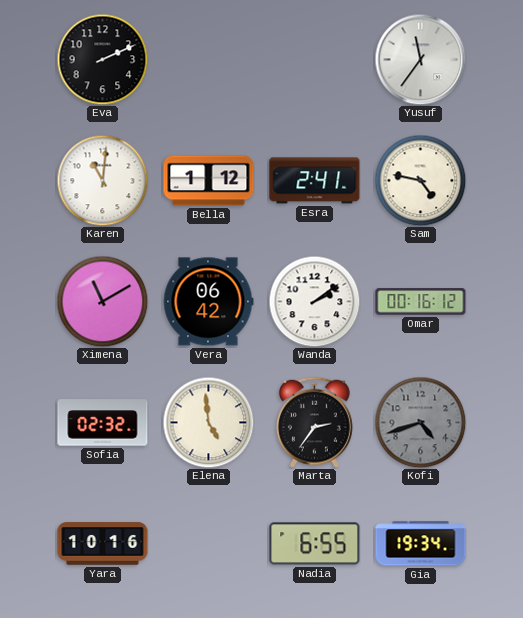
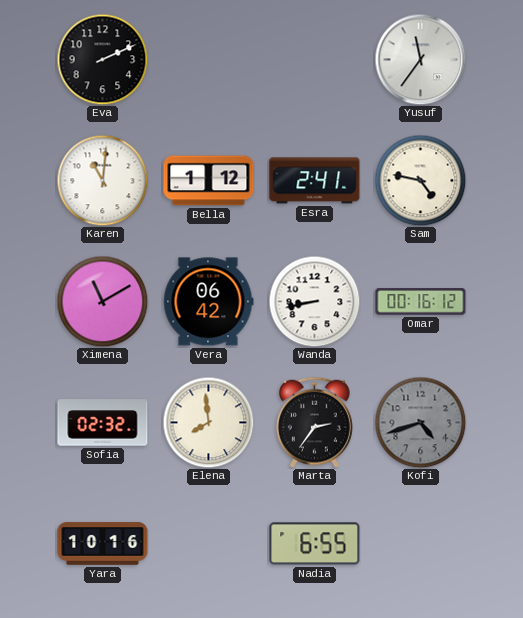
Wanda: 2:09 -> 8:43 (314, 301)
Elena: 4:59 -> 7:59 (208, 422)
Gia: 19:34 -> none (421, 544)
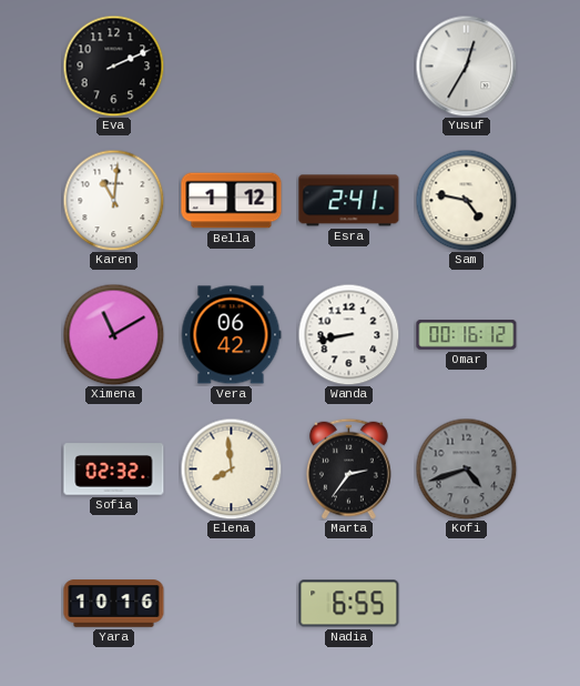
Yusuf: 11:36 -> 12:35 (466, 65)
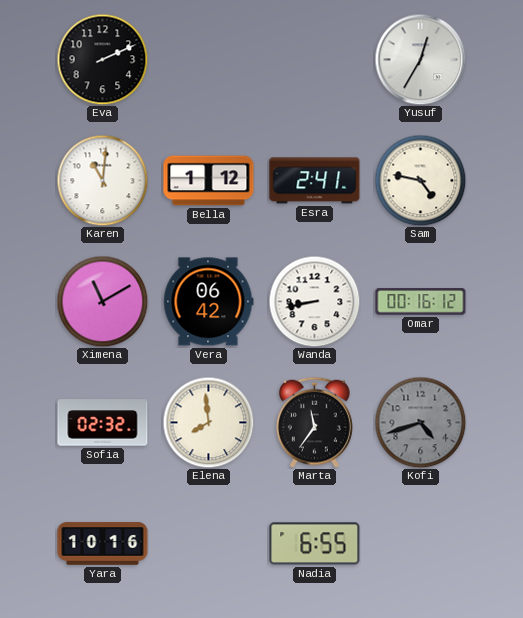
Marta: 2:36 -> 11:36 (314, 422)
